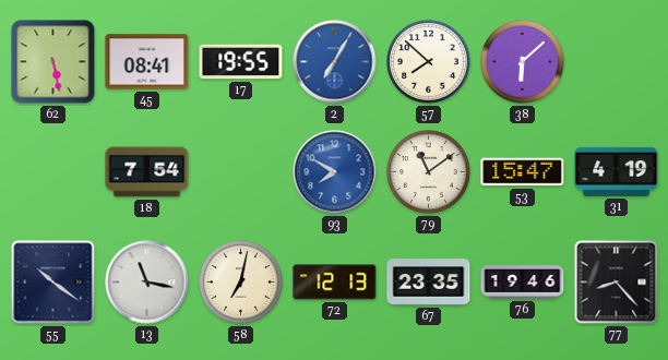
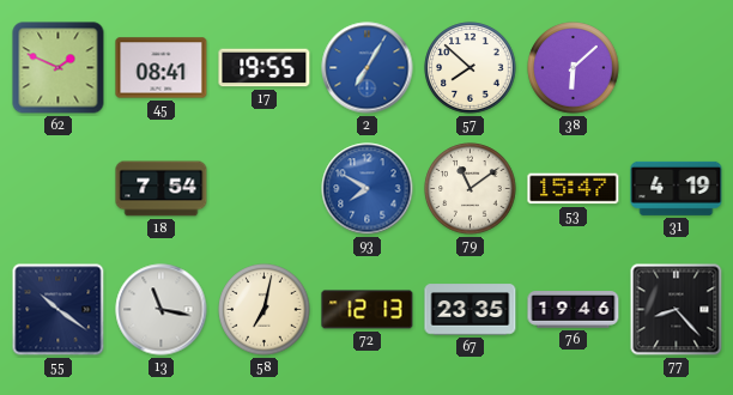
62: 5:28 -> 1:49 (59, 68)
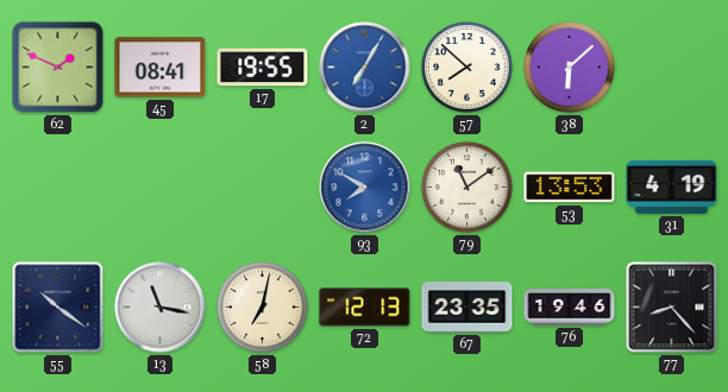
18: 7:54 -> none (162, 189)
53: 15:47 -> 13:53 (570, 188)
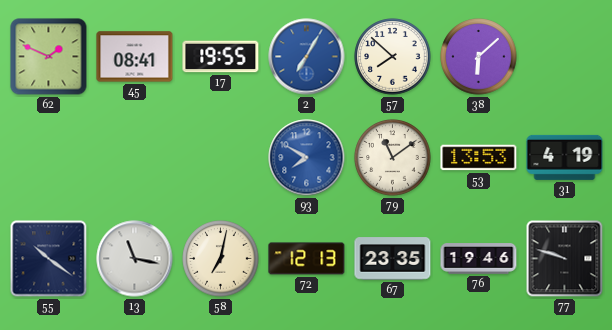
77: 8:23 -> 9:48 (565, 259)
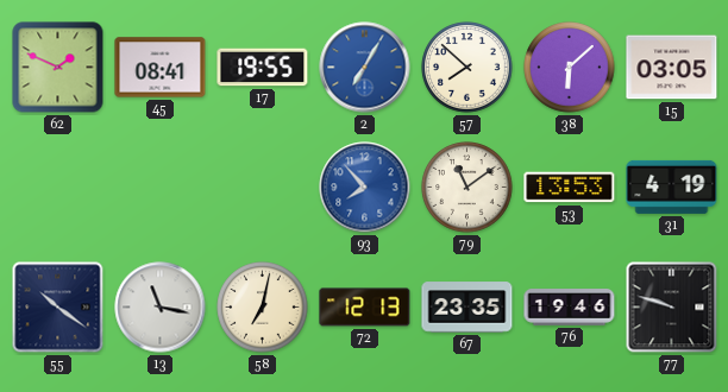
15: none -> 03:05 (672, 68)
93: 7:50 -> 7:53 (365, 188)
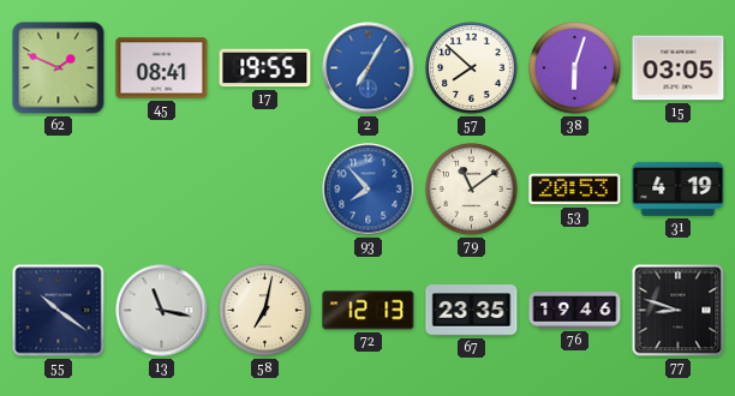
38: 6:08 -> 6:03 (575, 68)
53: 13:53 -> 20:53 (575, 190)
77: 9:48 -> 8:48 (679, 311)
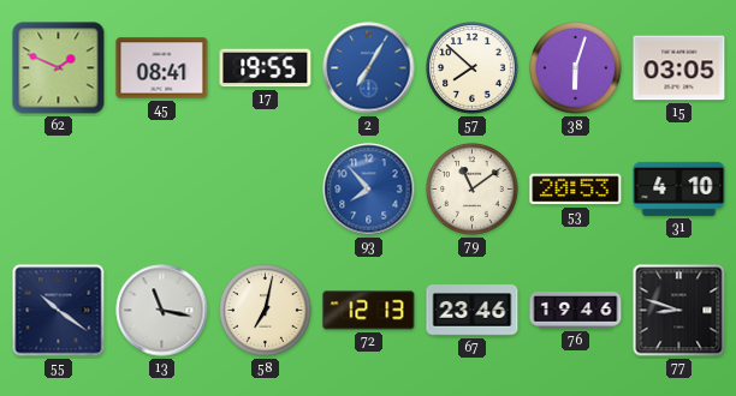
31: 4:19 -> 4:10 (679, 188)
67: 23:35 -> 23:46 (473, 311)
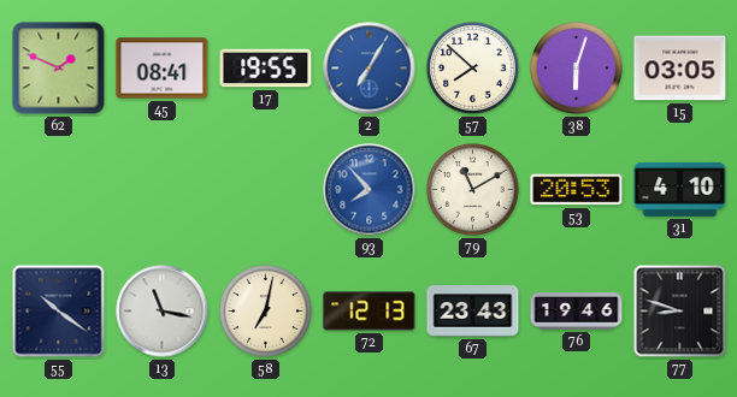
79: 11:09 -> 11:10 (473, 190)
67: 23:46 -> 23:43 (473, 312)
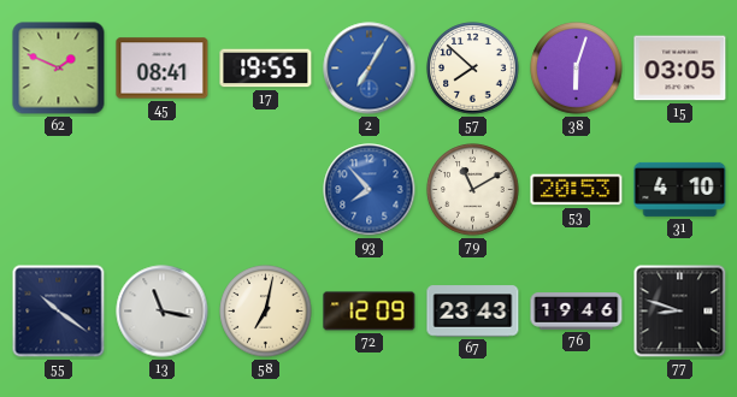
72: 12:13 -> 12:09 (370, 312)
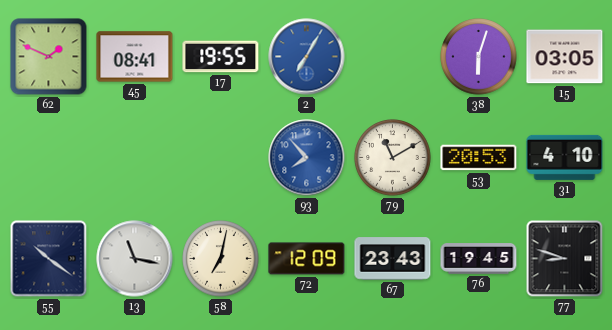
57: 7:52 -> none (473, 69)
76: 19:46 -> 19:45 (479, 259)
